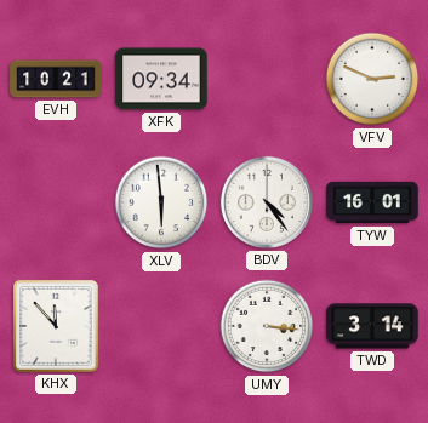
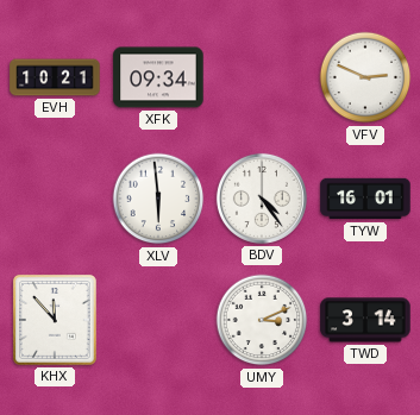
UMY: 3:16 -> 3:11 (262, 320)
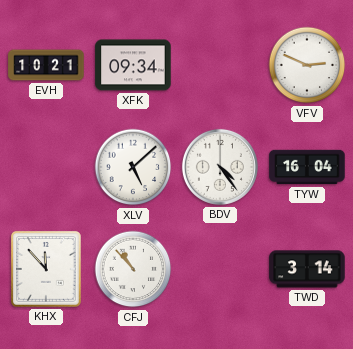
XLV: 5:59 -> 5:08 (133, 167)
TYW: 16:01 -> 16:04 (307, 167)
CFJ: none -> 10:53 (133, 269)
UMY: 3:11 -> none (262, 320)
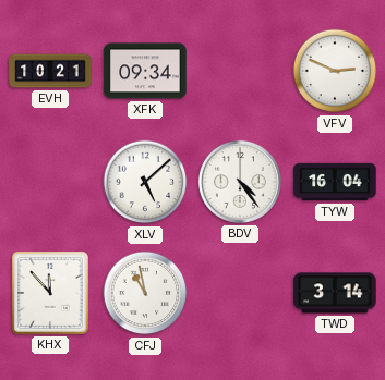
CFJ: 10:53 -> 10:58 (145, 293)
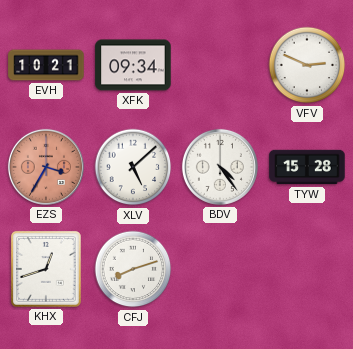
EZS: none -> 3:35 (46, 167)
TYW: 16:04 -> 15:28 (307, 167)
KHX: 11:53 -> 12:42 (46, 269)
CFJ: 10:58 -> 8:12 (133, 269)
TWD: 3:14 -> none (335, 293)
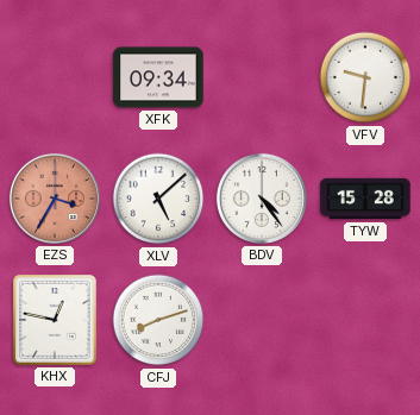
EVH: 10:21 -> none (46, 65)
VFV: 2:49 -> 9:31 (365, 77)
KHX: 12:42 -> 12:47 (55, 320)
